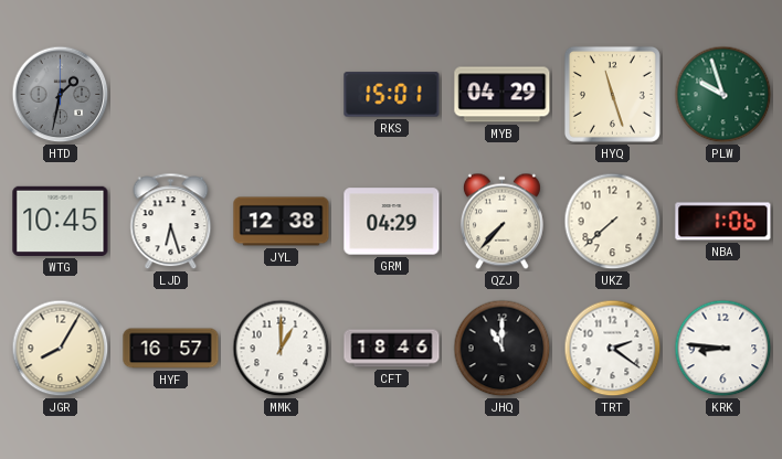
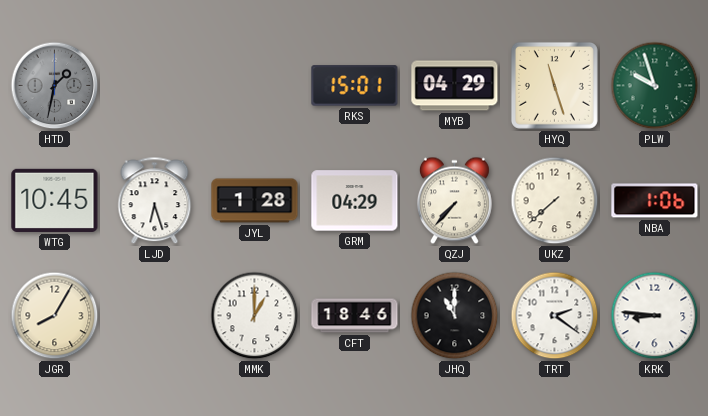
JYL: 12:38 -> 1:28 (255, 201)
HYF: 16:57 -> none (171, 349)
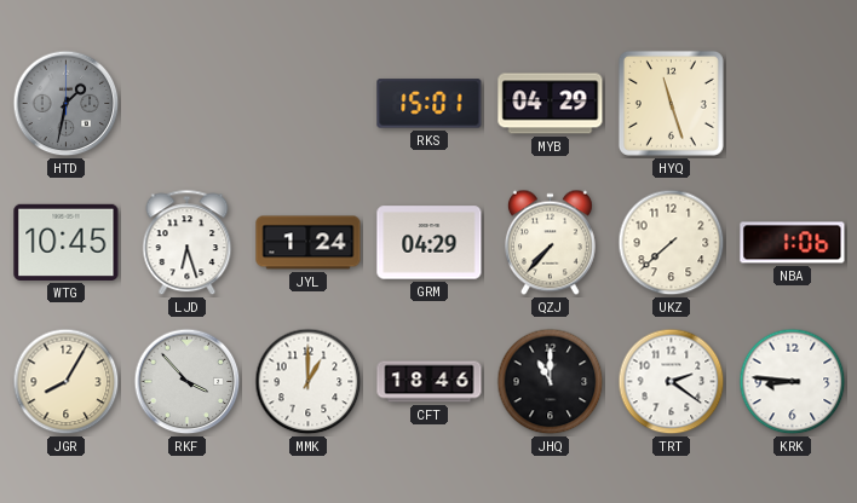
PLW: 9:57 -> none (655, 86)
JYL: 1:28 -> 1:24 (309, 243)
RKF: none -> 3:53 (188, 382)
